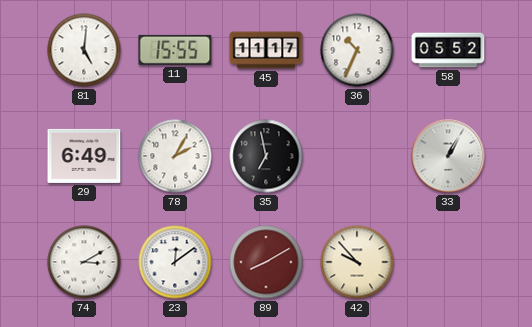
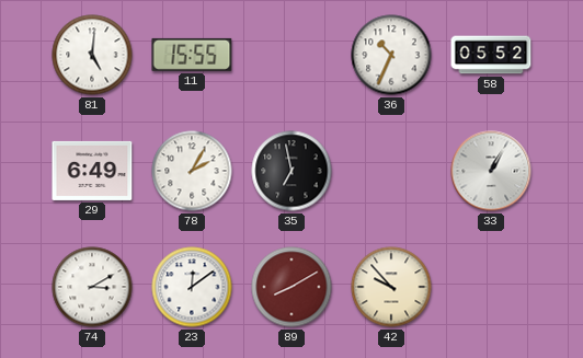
45: 11:17 -> none (266, 50)
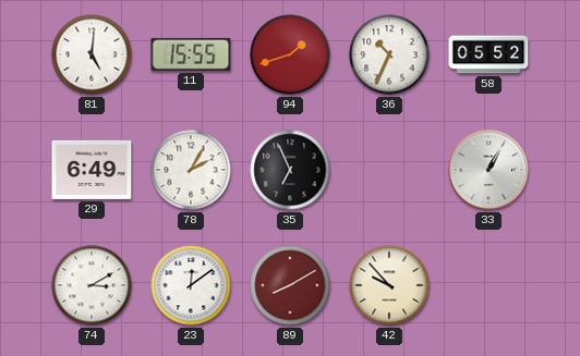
94: none -> 1:42 (290, 54)
35: 6:58 -> 6:56 (290, 170)
